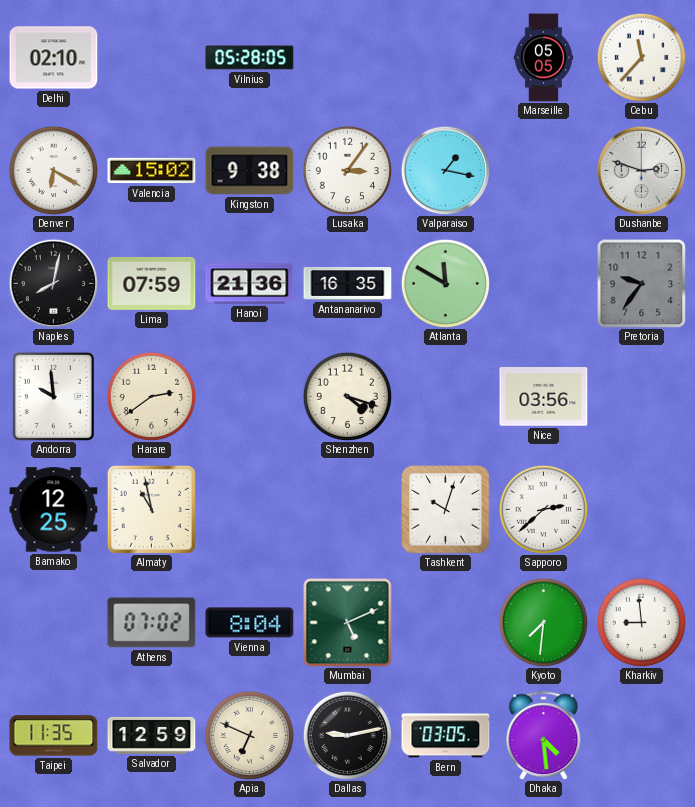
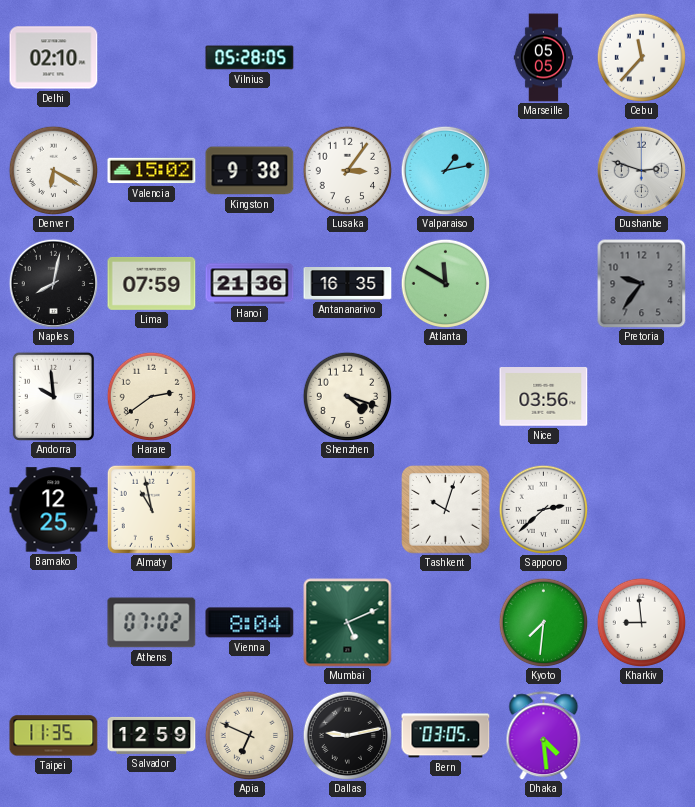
Valparaiso: 1:17 -> 1:13 (445, 170)
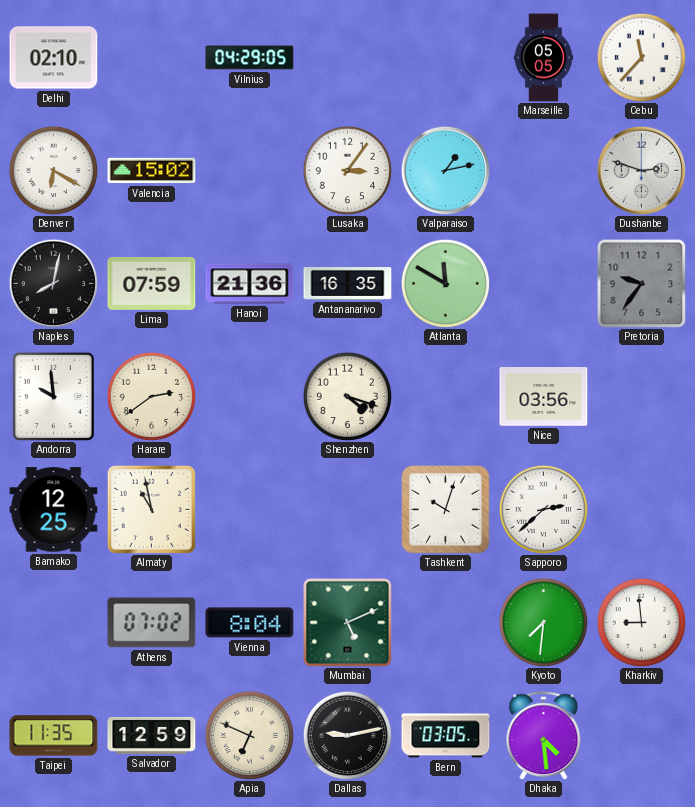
Vilnius: 05:28 -> 04:29 (250, 58)
Kingston: 9:38 -> none (250, 171)
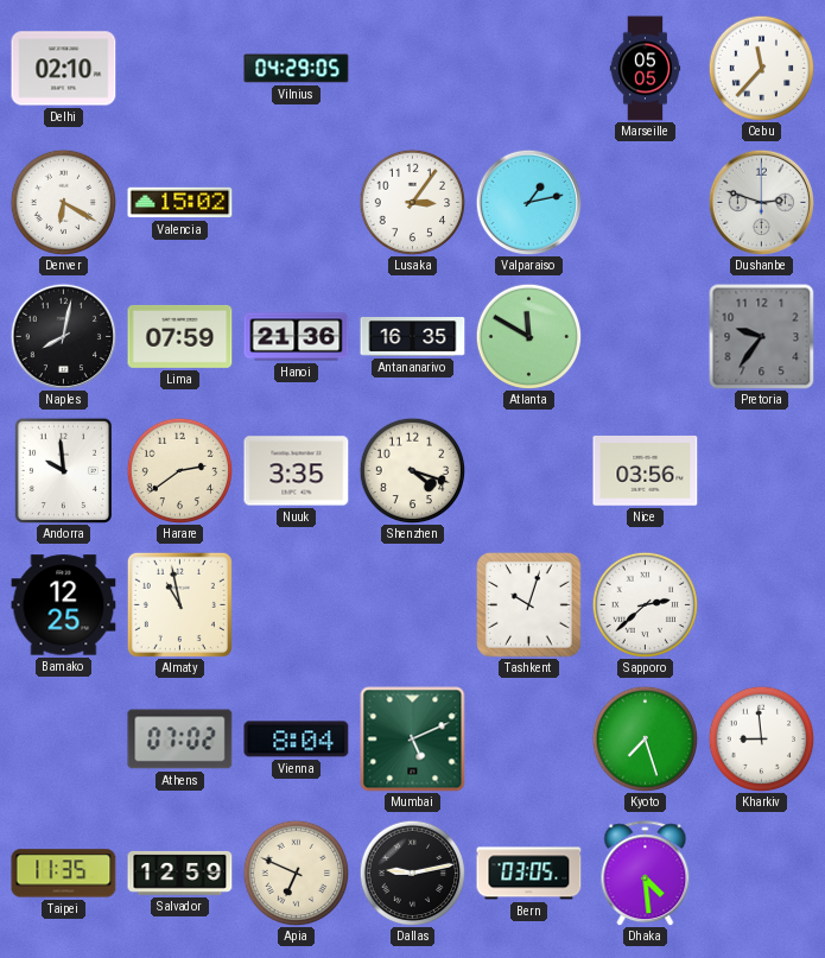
Nuuk: none -> 3:35 (297, 471)
Kyoto: 7:31 -> 7:27 (645, 738)
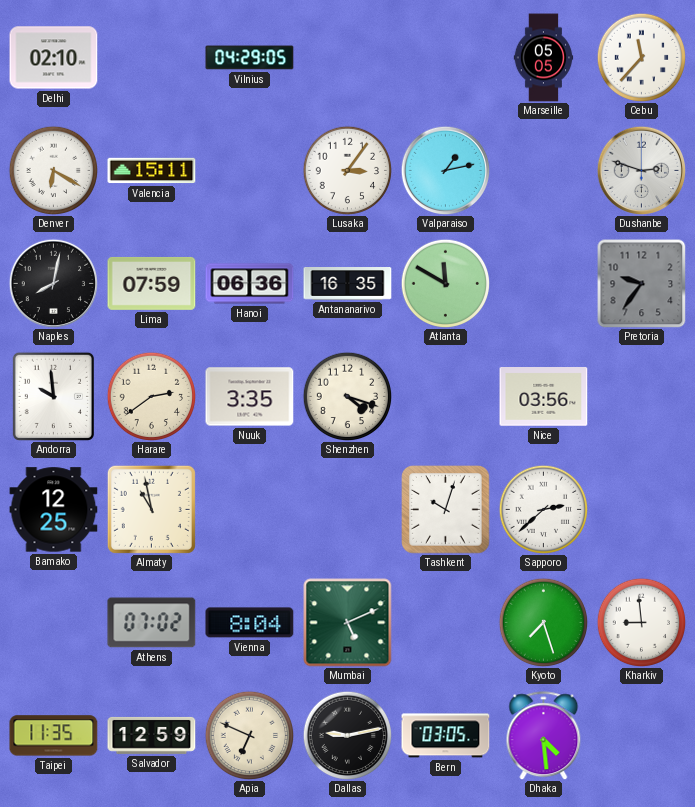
Valencia: 15:02 -> 15:11 (152, 171)
Hanoi: 21:36 -> 06:36 (250, 284)
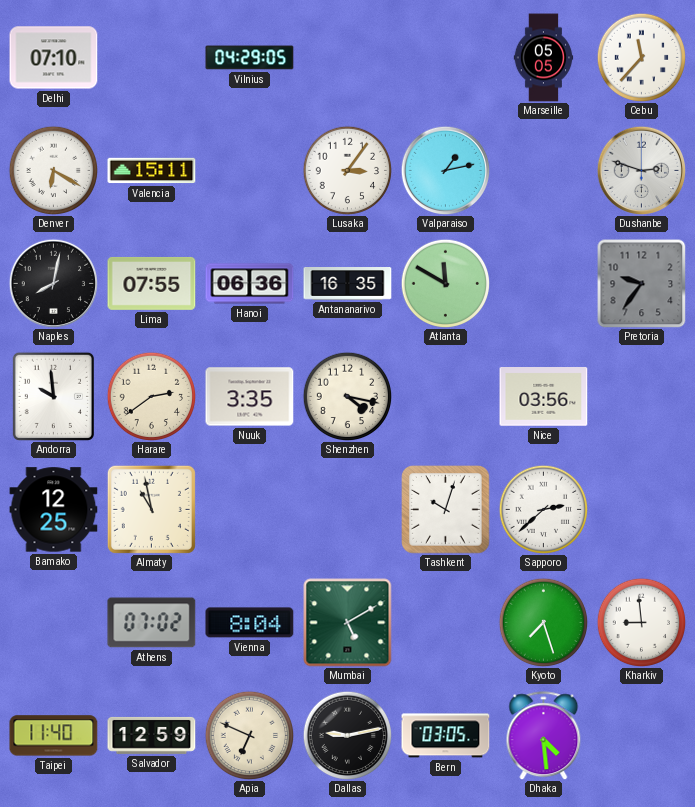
Delhi: 02:10 -> 07:10 (54, 58)
Lima: 07:59 -> 07:55 (152, 283)
Shenzhen: 4:18 -> 4:17 (347, 396)
Mumbai: 5:11 -> 5:10 (348, 623)
Taipei: 11:35 -> 11:40 (54, 736)
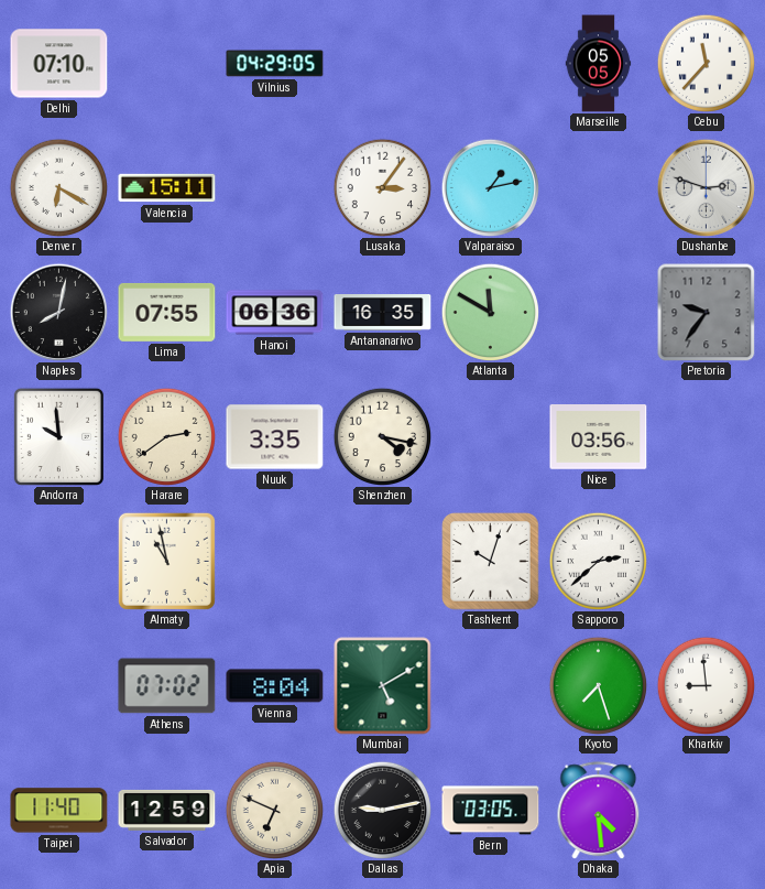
Bamako: 12:25 -> none (54, 510)
